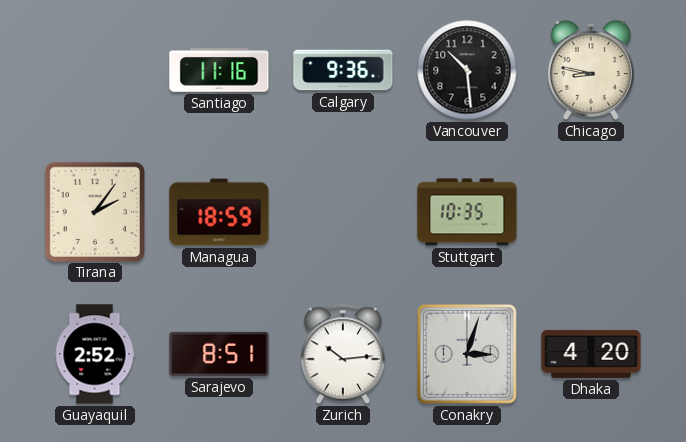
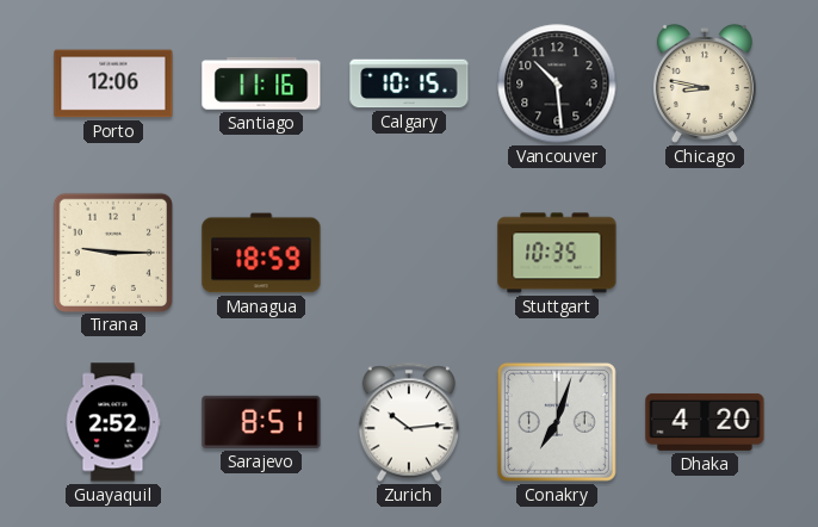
Porto: none -> 12:06 (113, 83)
Calgary: 9:36 -> 10:15 (409, 83)
Tirana: 2:06 -> 9:15 (112, 252)
Conakry: 3:03 -> 7:03 (557, 422)
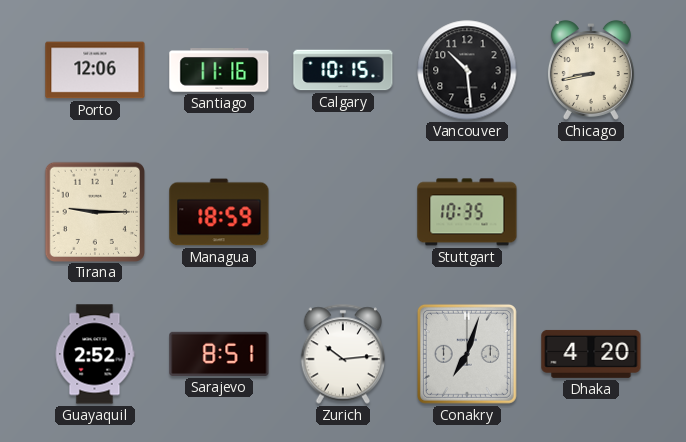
Chicago: 8:47 -> 8:43 (591, 70)
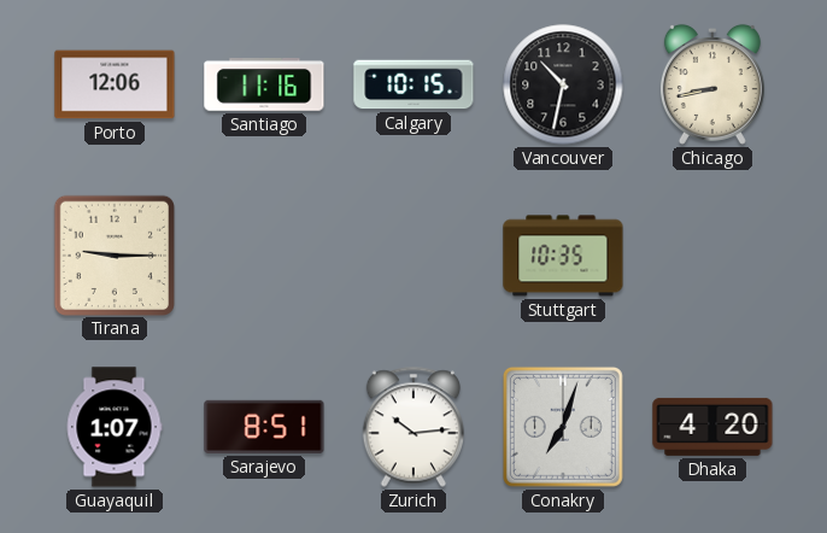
Vancouver: 10:29 -> 10:32 (563, 84)
Managua: 18:59 -> none (219, 212)
Guayaquil: 2:52 -> 1:07 (115, 427)
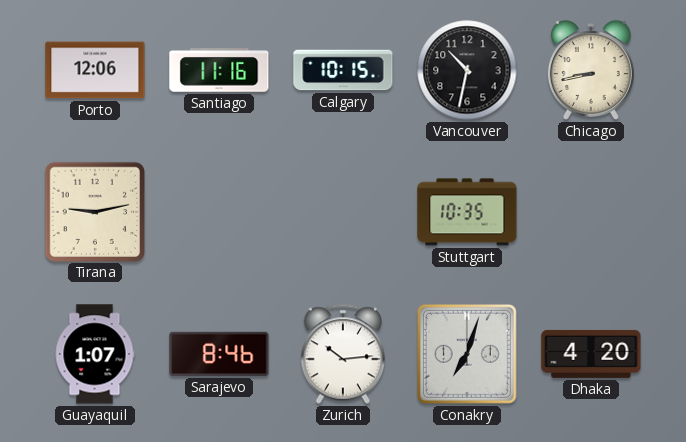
Tirana: 9:15 -> 9:13 (94, 211)
Sarajevo: 8:51 -> 8:46 (219, 354)
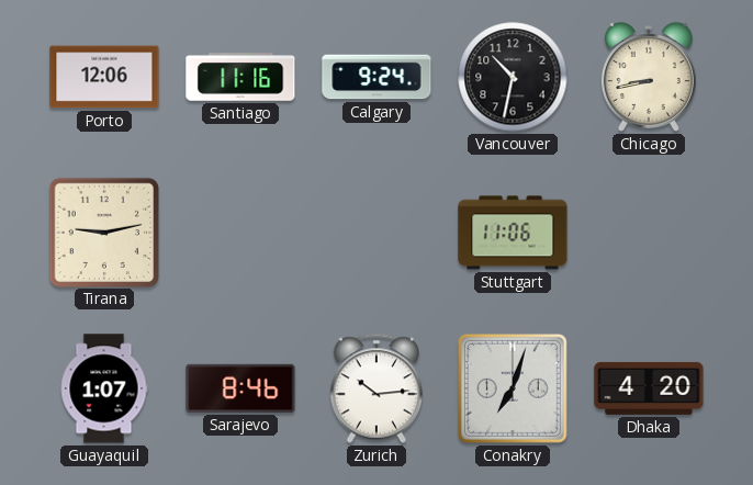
Calgary: 10:15 -> 9:24 (376, 77)
Stuttgart: 10:35 -> 11:06 (513, 233)
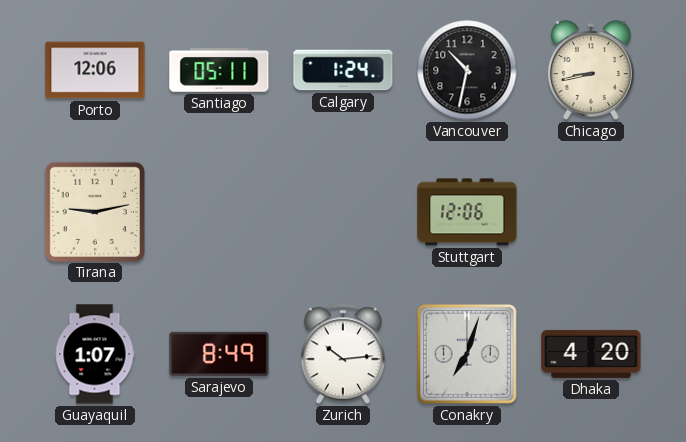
Santiago: 11:16 -> 05:11 (219, 70)
Calgary: 9:24 -> 1:24 (343, 70)
Stuttgart: 11:06 -> 12:06 (467, 212)
Sarajevo: 8:46 -> 8:49 (219, 354)
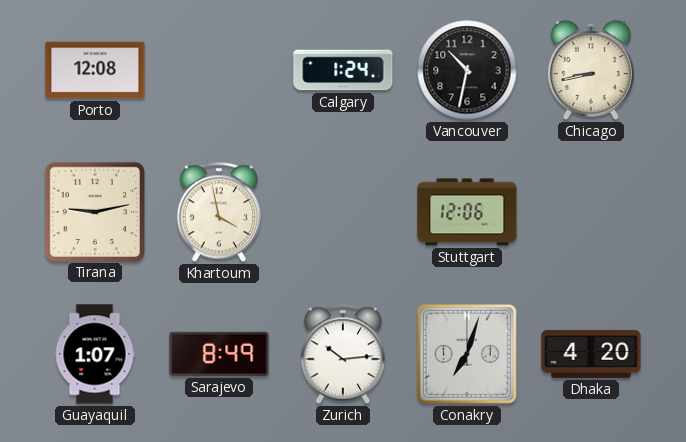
Porto: 12:06 -> 12:08 (95, 70)
Santiago: 05:11 -> none (219, 70)
Khartoum: none -> 3:58 (218, 212)
